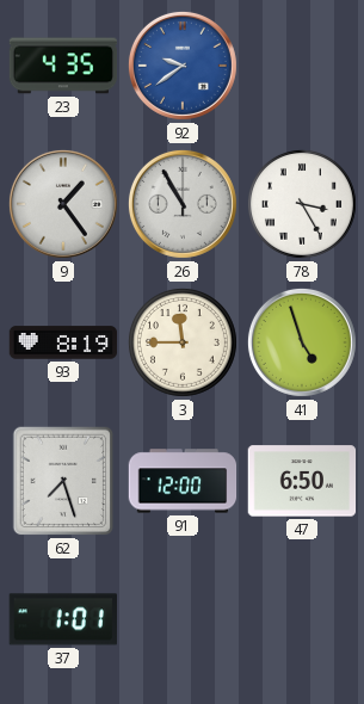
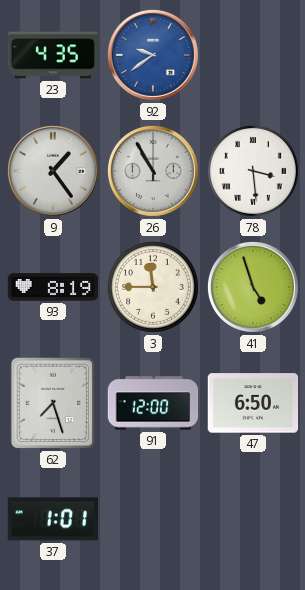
78: 3:25 -> 3:29 (253, 171)
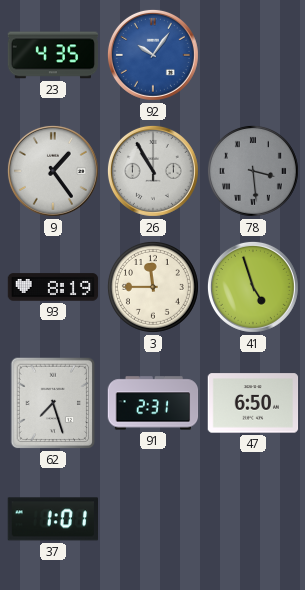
92: 9:39 -> 10:06 (153, 55)
78 dial: white -> grey (253, 171)
91: 12:00 -> 2:31 (153, 403)
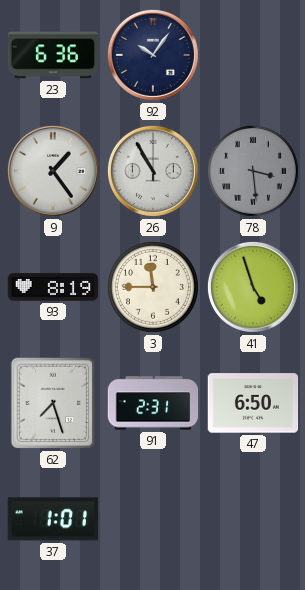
23: 4:35 -> 6:36 (53, 55)
92 dial: blue -> navy (153, 55)
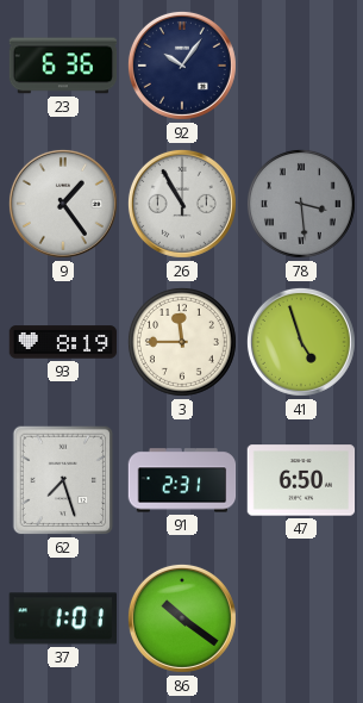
86: none -> 10:21 (182, 618)
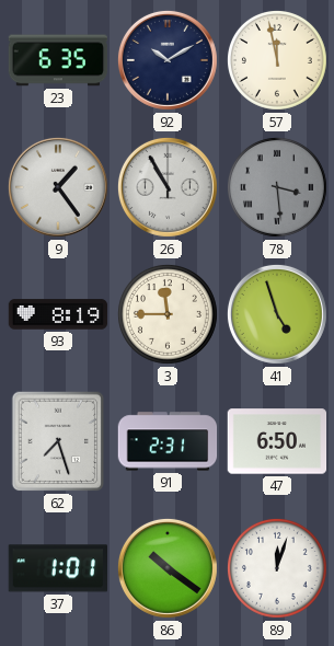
23: 6:36 -> 6:35 (58, 60)
92: 10:06 -> 10:10 (168, 60)
57: none -> 11:58 (277, 60)
89: none -> 12:03 (277, 568)
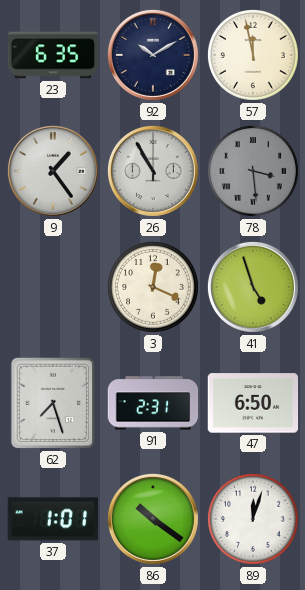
93: 8:19 -> none (58, 314)
3: 11:45 -> 12:19 (153, 287)
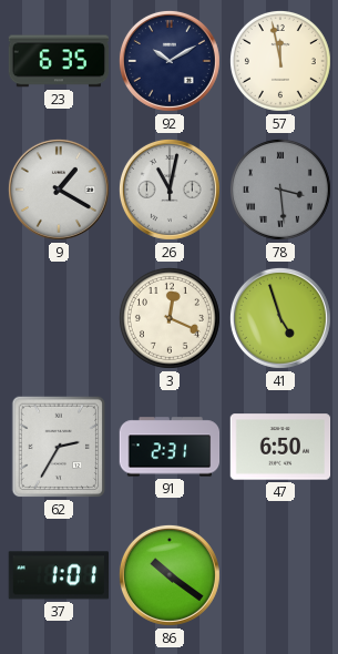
9: 1:24 -> 1:20 (59, 190)
26: 10:55 -> 11:02 (170, 190)
62: 7:27 -> 2:35 (59, 447)
89: 12:03 -> none (253, 519)
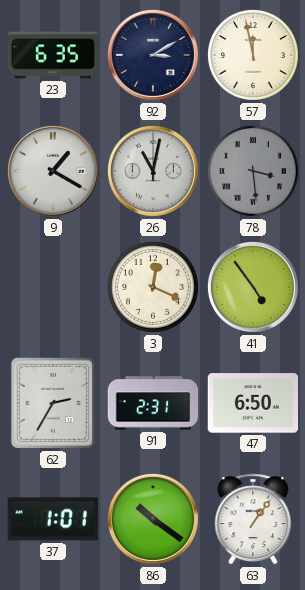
92: 10:10 -> 3:10 (153, 55)
41: 4:57 -> 4:54 (253, 287)
63: none -> 1:06 (253, 519)
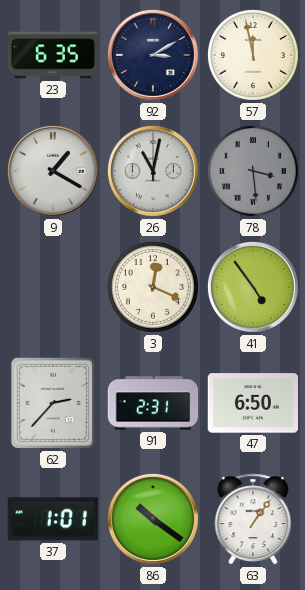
62: 2:35 -> 2:37 (53, 403)
